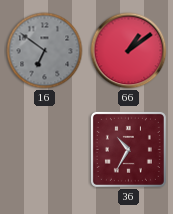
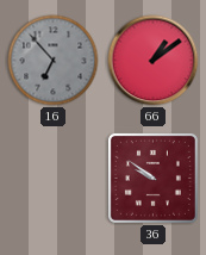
16: 6:51 -> 6:53 (54, 61)
36: 10:35 -> 9:51 (152, 178)
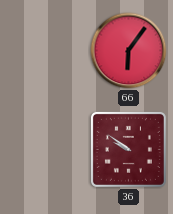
16: 6:53 -> none (54, 61)
66: 1:09 -> 6:06 (129, 51)
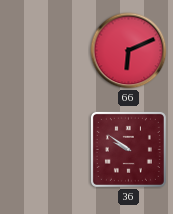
66: 6:06 -> 6:11 (129, 51)
